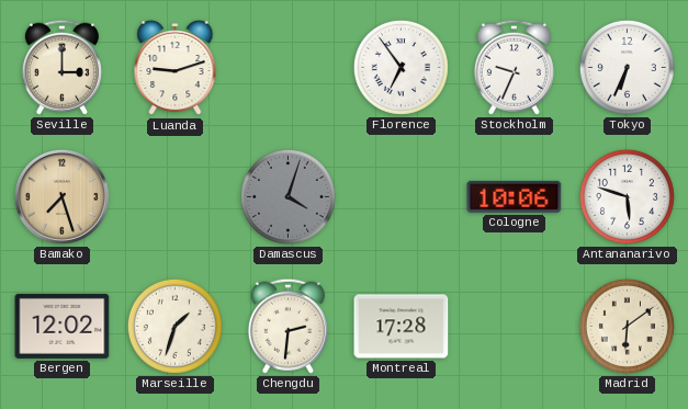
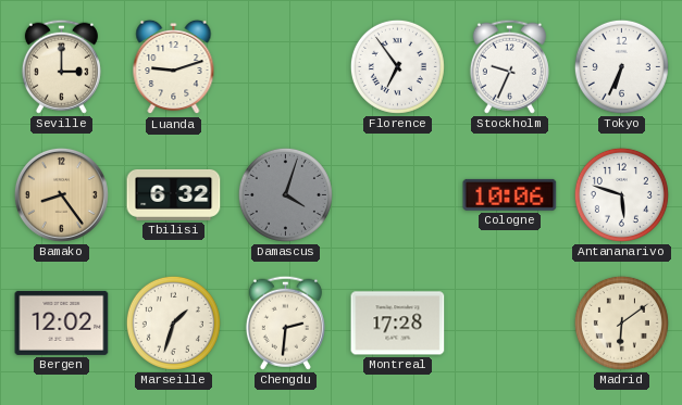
Bamako: 7:27 -> 8:24 (61, 194)
Tbilisi: none -> 6:32 (174, 194)
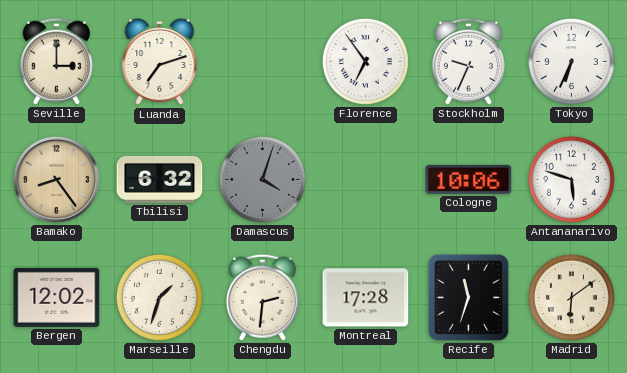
Luanda: 9:12 -> 7:12 (160, 62)
Recife: none -> 11:33 (468, 297)
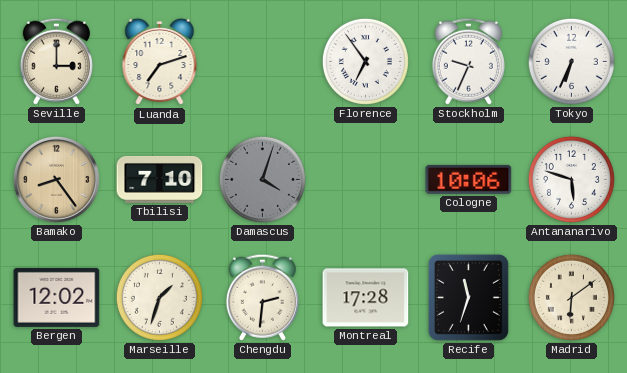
Tbilisi: 6:32 -> 7:10 (160, 179)
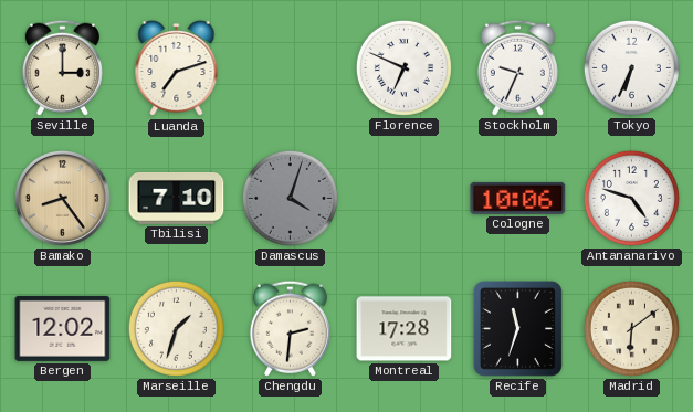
Florence: 6:54 -> 6:49 (403, 67)
Antananarivo: 5:48 -> 4:48 (631, 198)
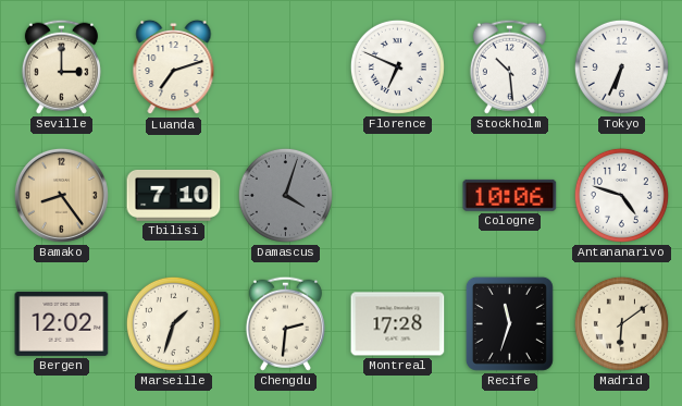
Stockholm: 9:34 -> 10:29 (509, 66)
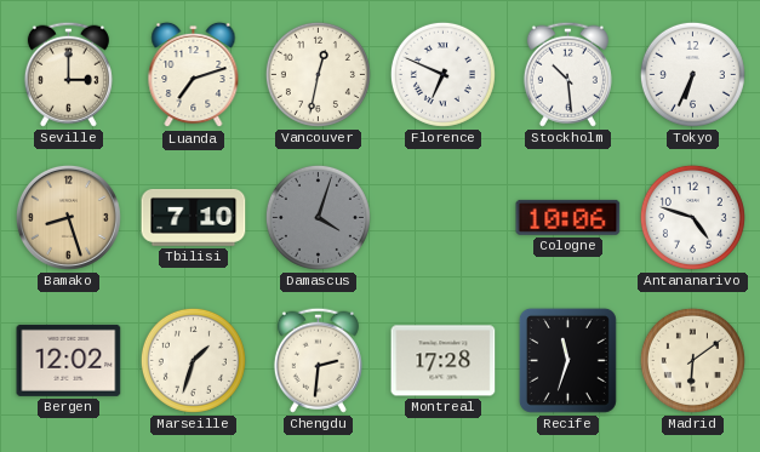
Vancouver: none -> 12:32 (318, 74)
Bamako: 8:24 -> 8:27 (68, 217)
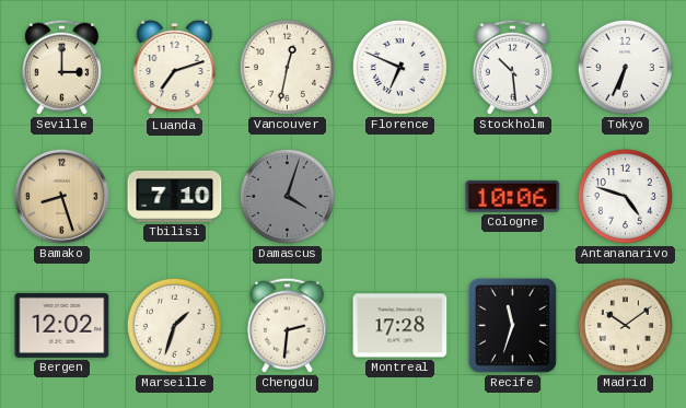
Madrid: 6:09 -> 10:09 (625, 325)
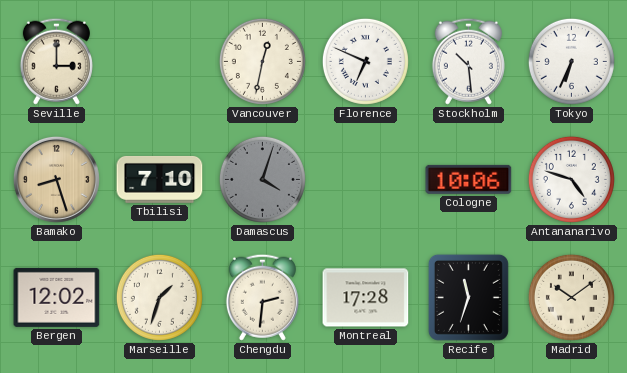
Luanda: 7:12 -> none (175, 68)
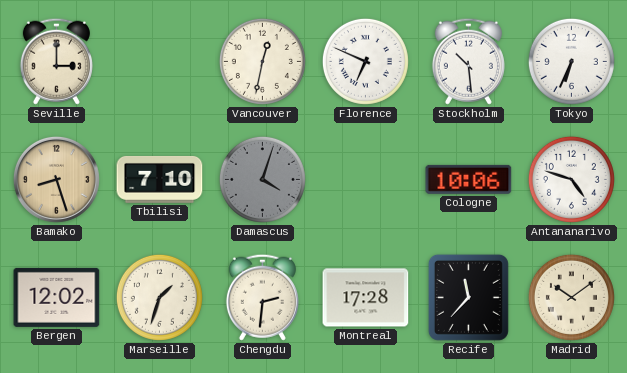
Recife: 11:33 -> 11:37 (468, 297)
